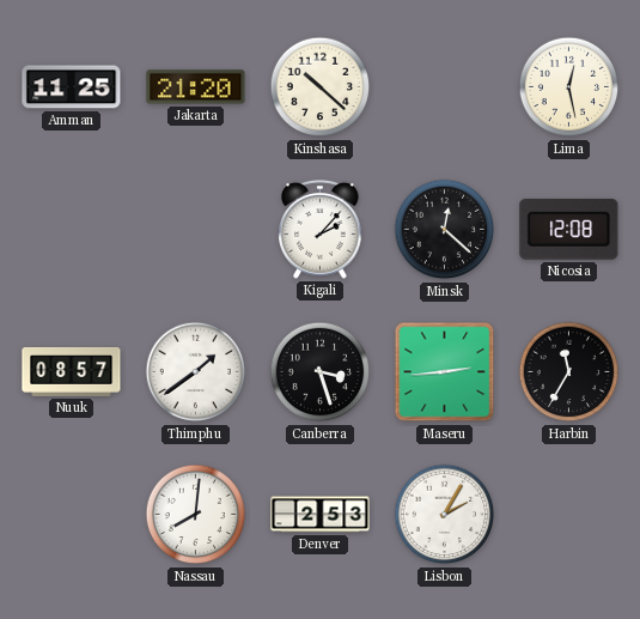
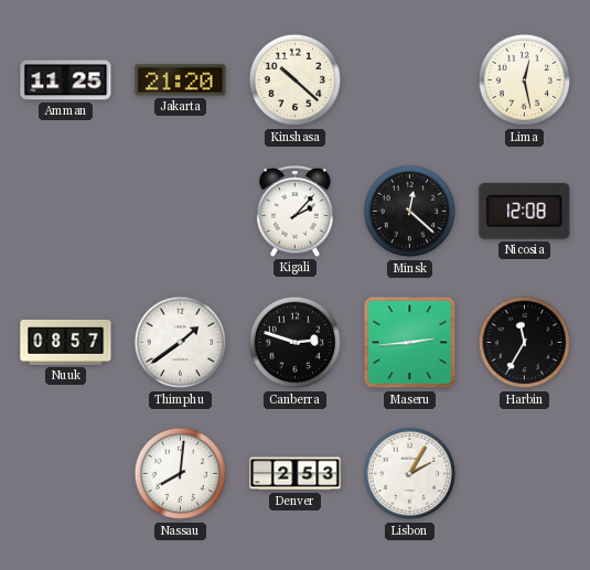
Canberra: 3:27 -> 2:48 (296, 343)
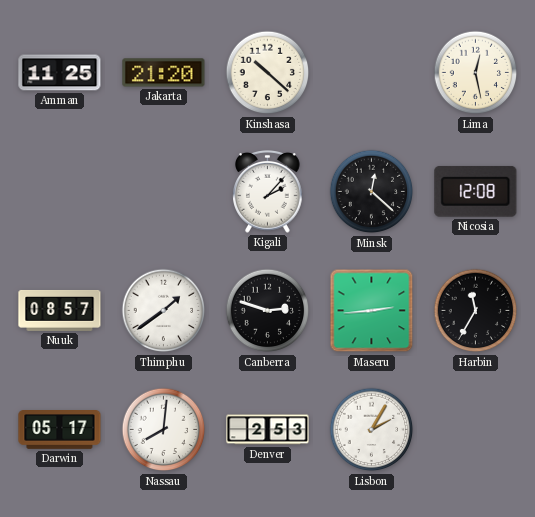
Darwin: none -> 05:17 (60, 430)
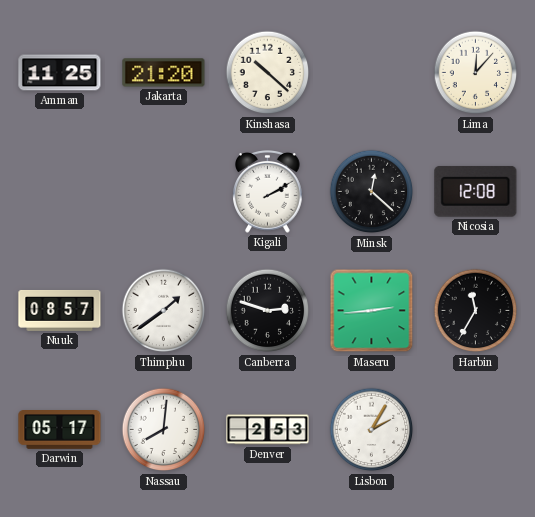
Lima: 12:28 -> 12:07 (476, 73)
Kigali: 2:07 -> 2:10 (268, 192)
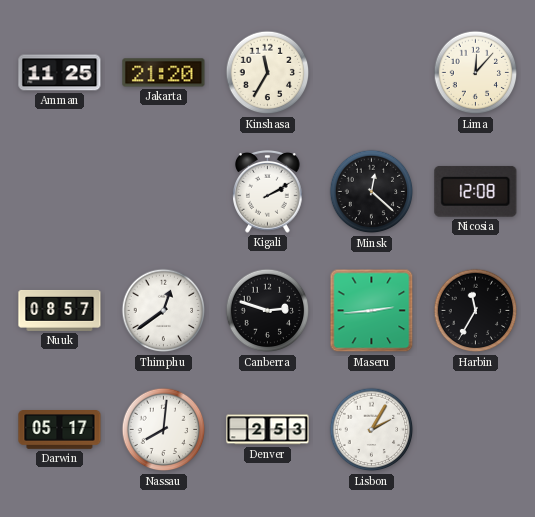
Kinshasa: 10:22 -> 11:35 (268, 73)
Thimphu: 1:39 -> 12:39 (164, 311)
